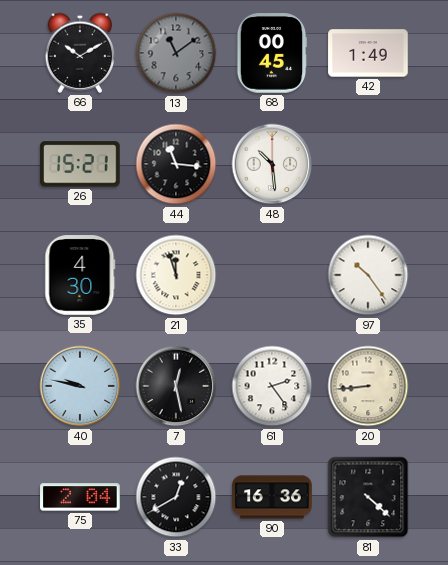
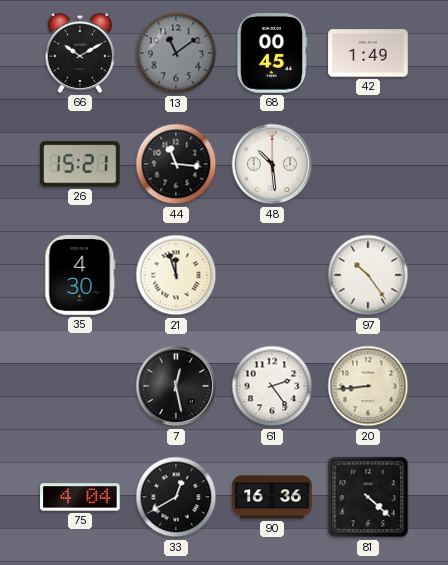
40: 9:47 -> none (80, 386)
75: 2:04 -> 4:04 (80, 497)
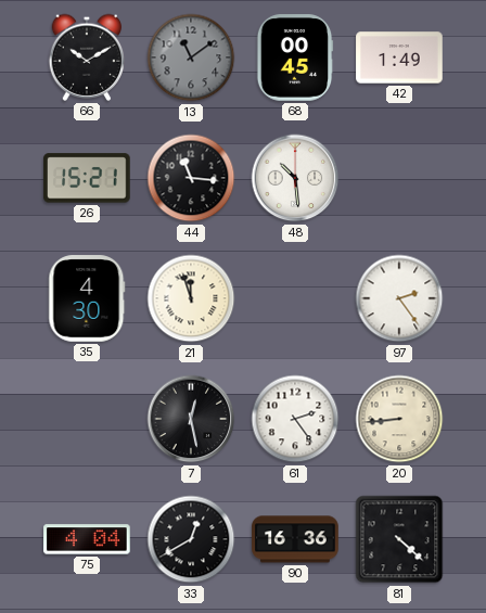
97: 10:24 -> 2:24 (399, 298)
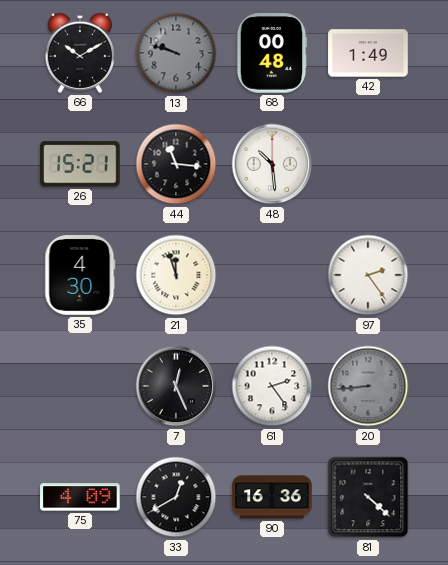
13: 11:09 -> 9:48 (176, 53)
68: 00:45 -> 00:48 (272, 53)
7: 12:28 -> 12:26 (176, 386)
20 dial: cream -> grey (368, 386)
75: 4:04 -> 4:09 (80, 497)
